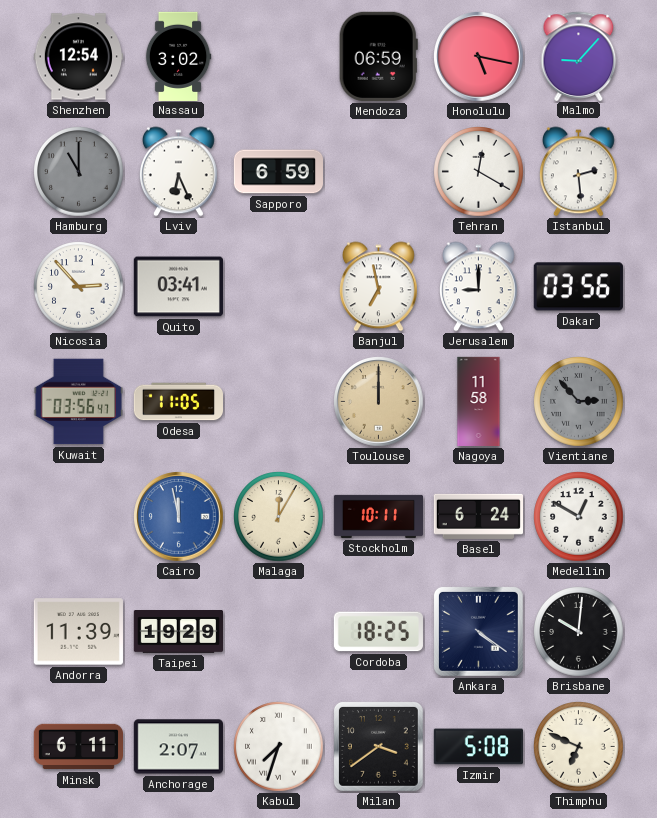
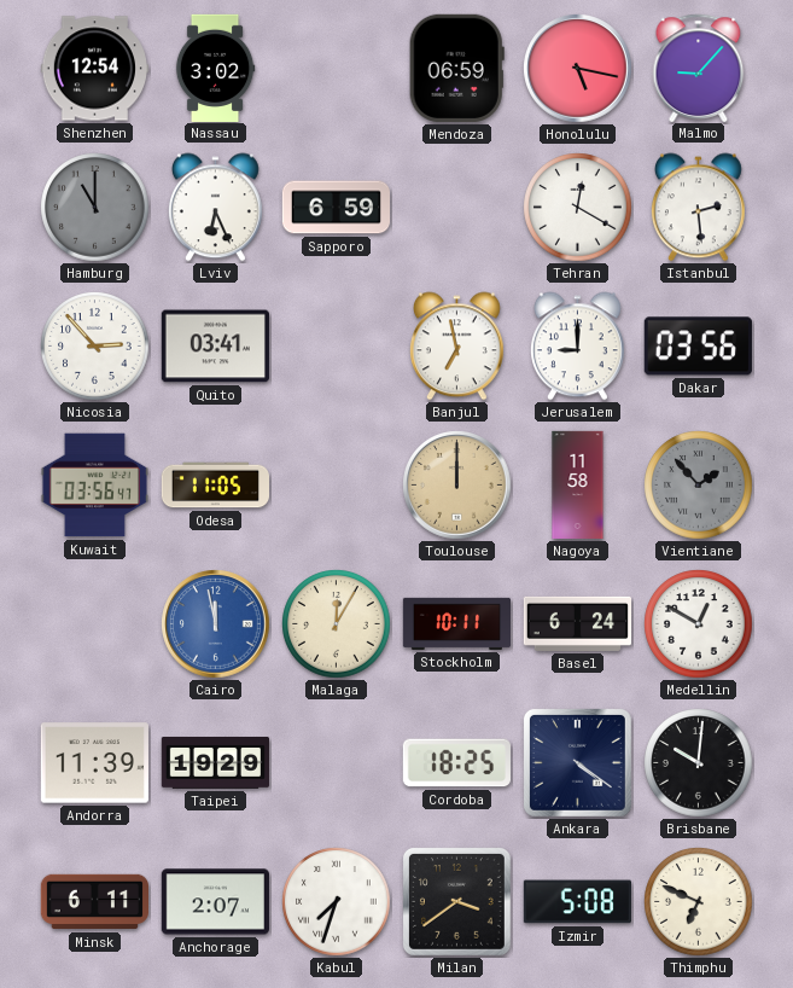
Vientiane: 2:53 -> 1:53 (699, 486)
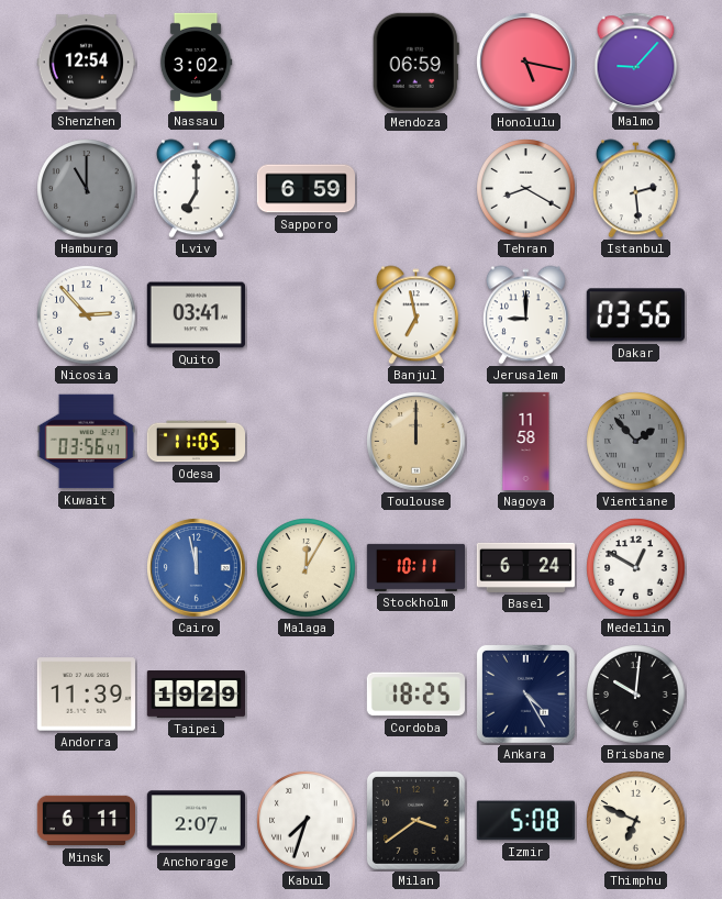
Lviv: 6:26 -> 7:00 (196, 189)
Tehran: 12:20 -> 8:20 (526, 189)
Ankara: 4:21 -> 4:25 (525, 693)
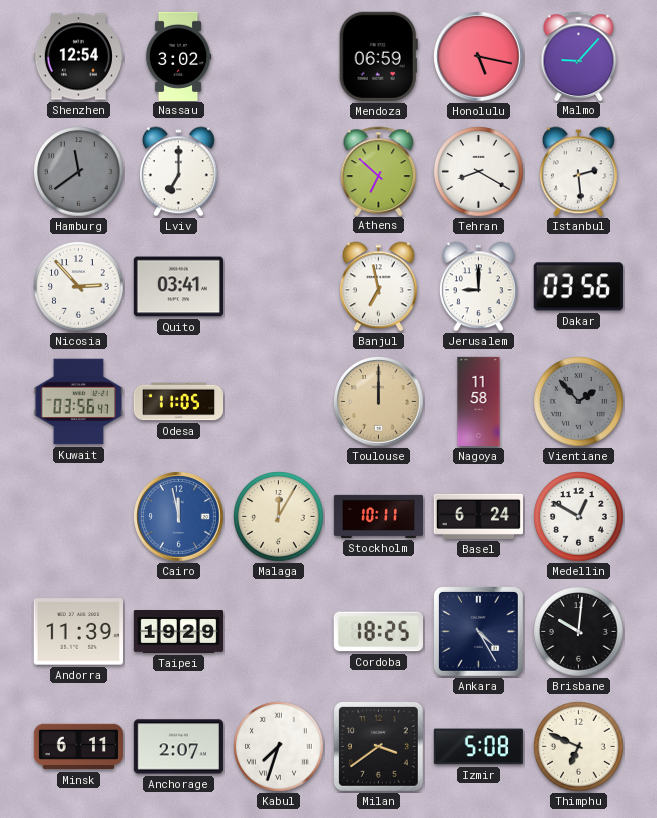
Hamburg: 11:00 -> 11:39 (79, 172)
Sapporo: 6:59 -> none (306, 189)
Athens: none -> 6:52 (379, 171)
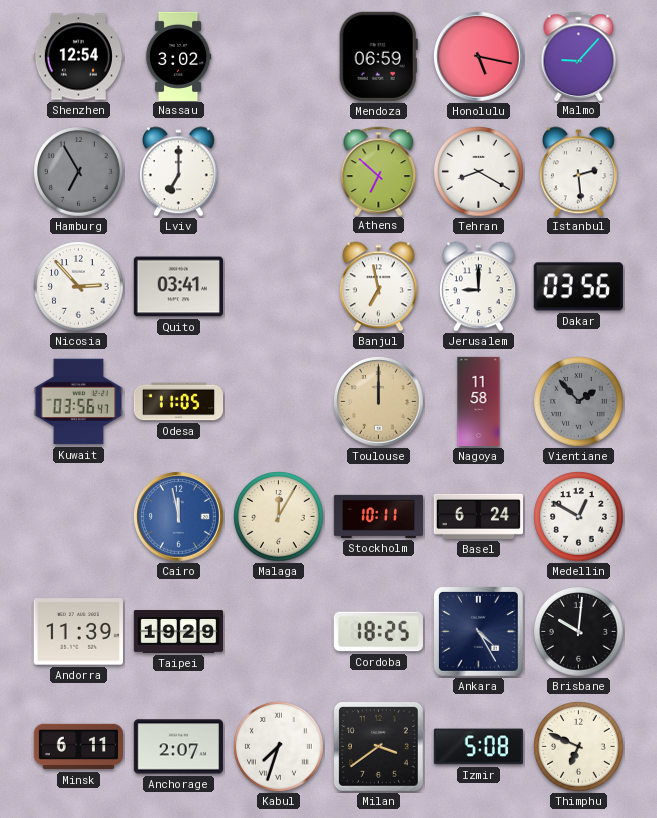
Hamburg: 11:39 -> 6:55 (79, 172)
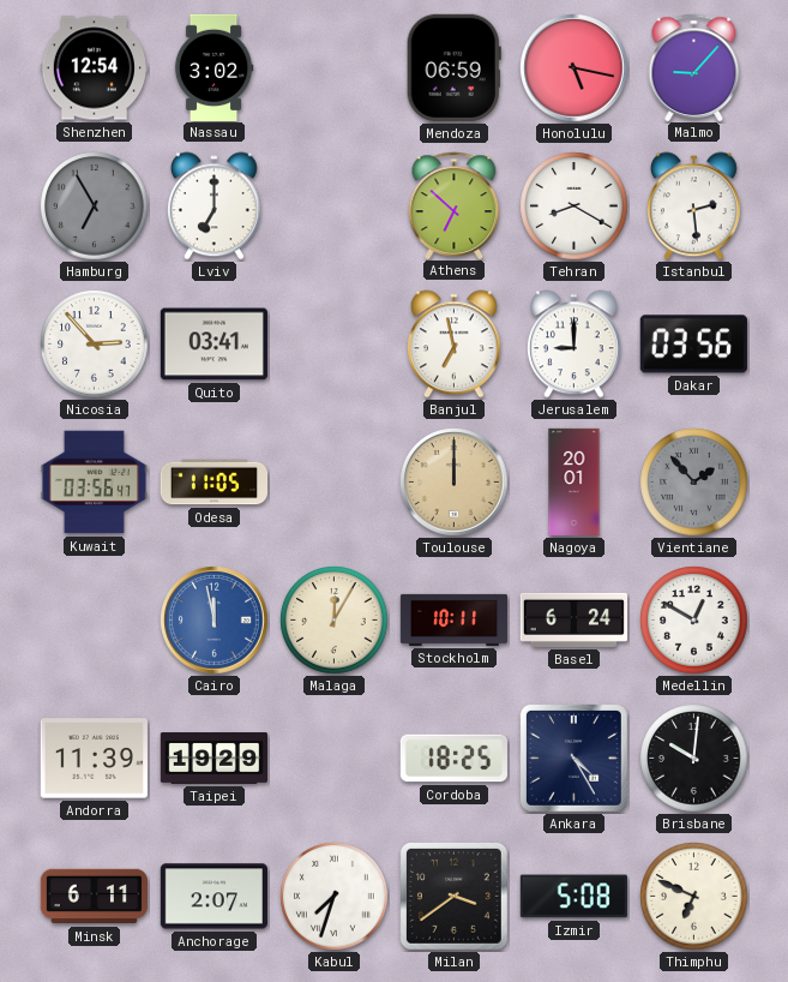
Nagoya: 11:58 -> 20:01 (575, 483)
